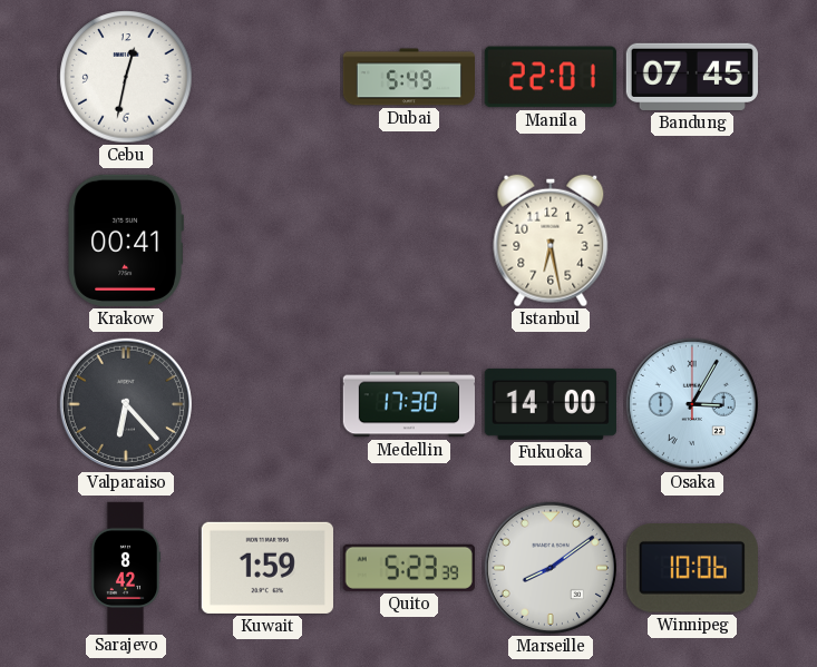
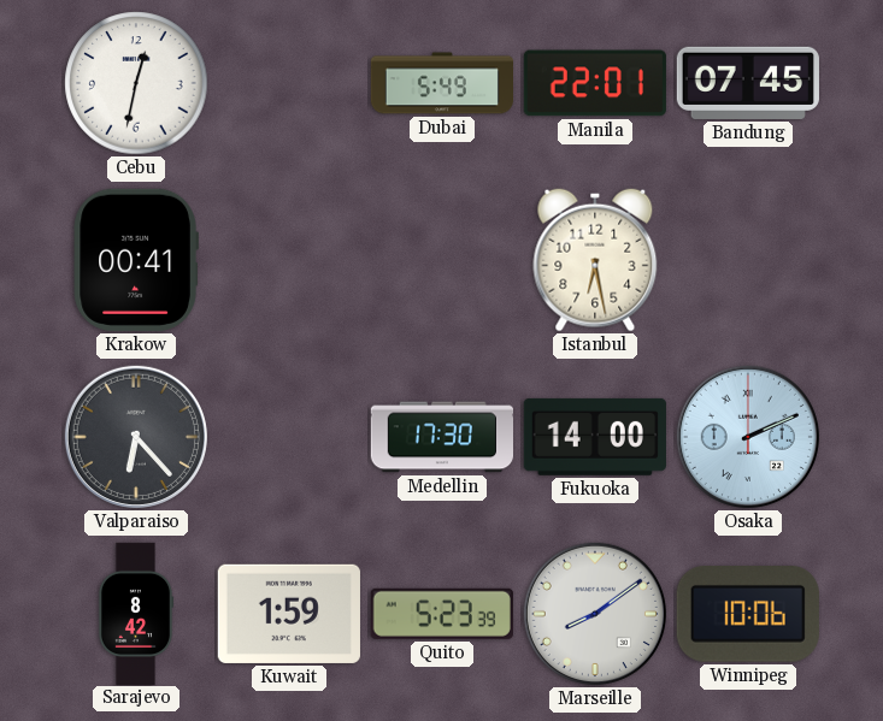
Osaka: 3:05 -> 2:11 (748, 437)
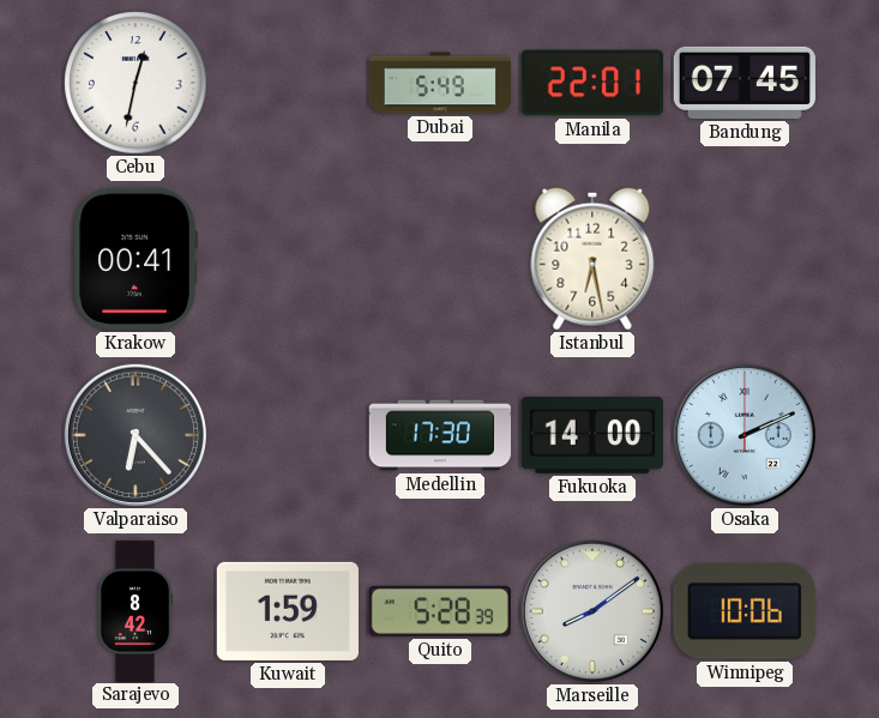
Quito: 5:23 -> 5:28 (440, 611)
